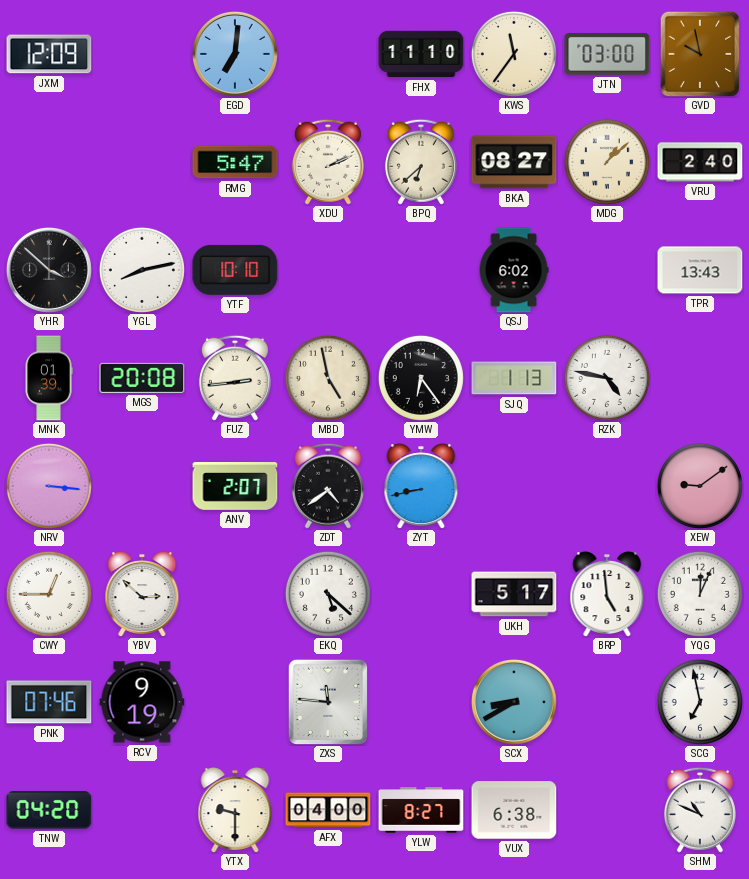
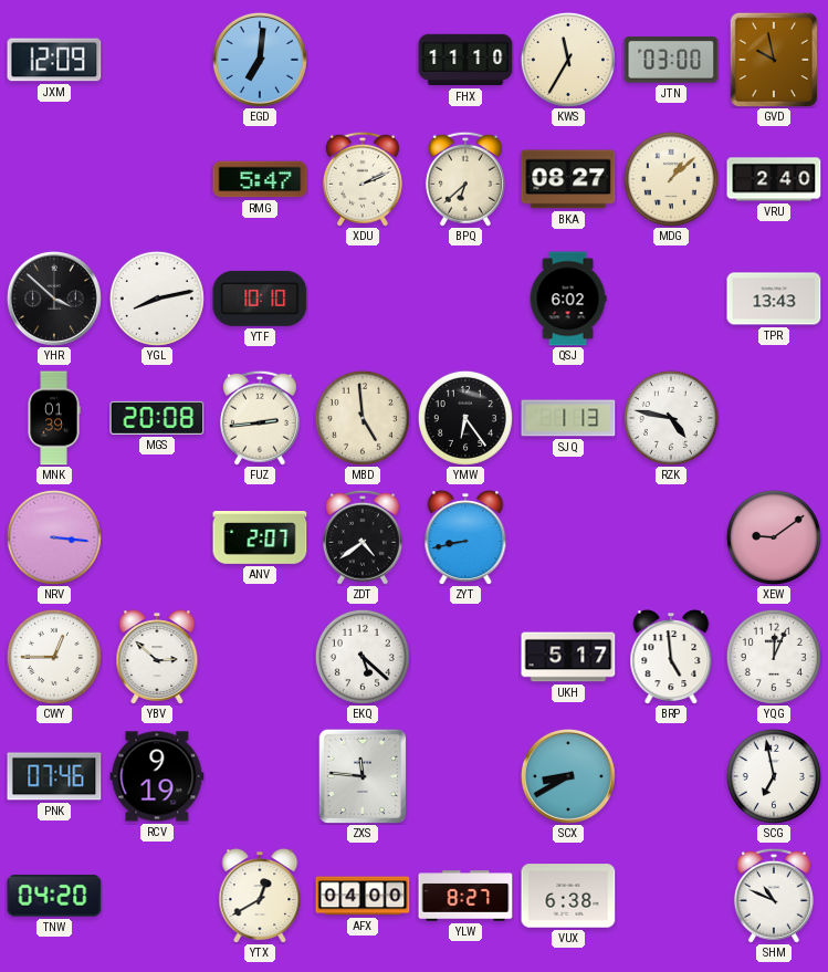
KWS: 11:36 -> 11:35 (568, 60)
MBD: 4:58 -> 4:59 (363, 418)
YTX: 9:30 -> 12:40 (260, 896)
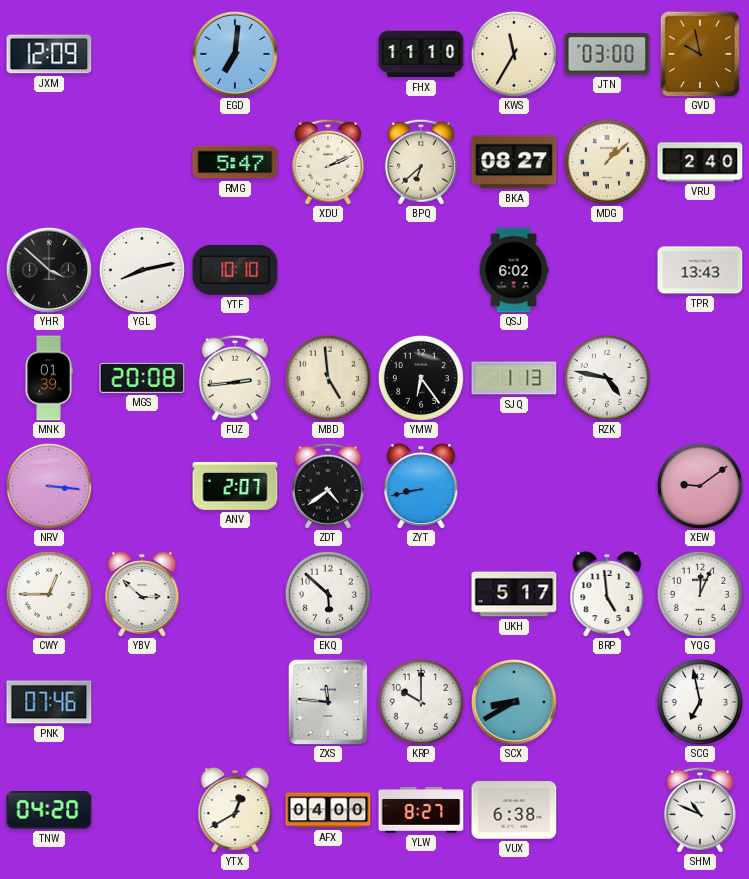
EKQ: 5:22 -> 5:52 (328, 594)
RCV: 9:19 -> none (157, 776)
KRP: none -> 10:00 (421, 702)
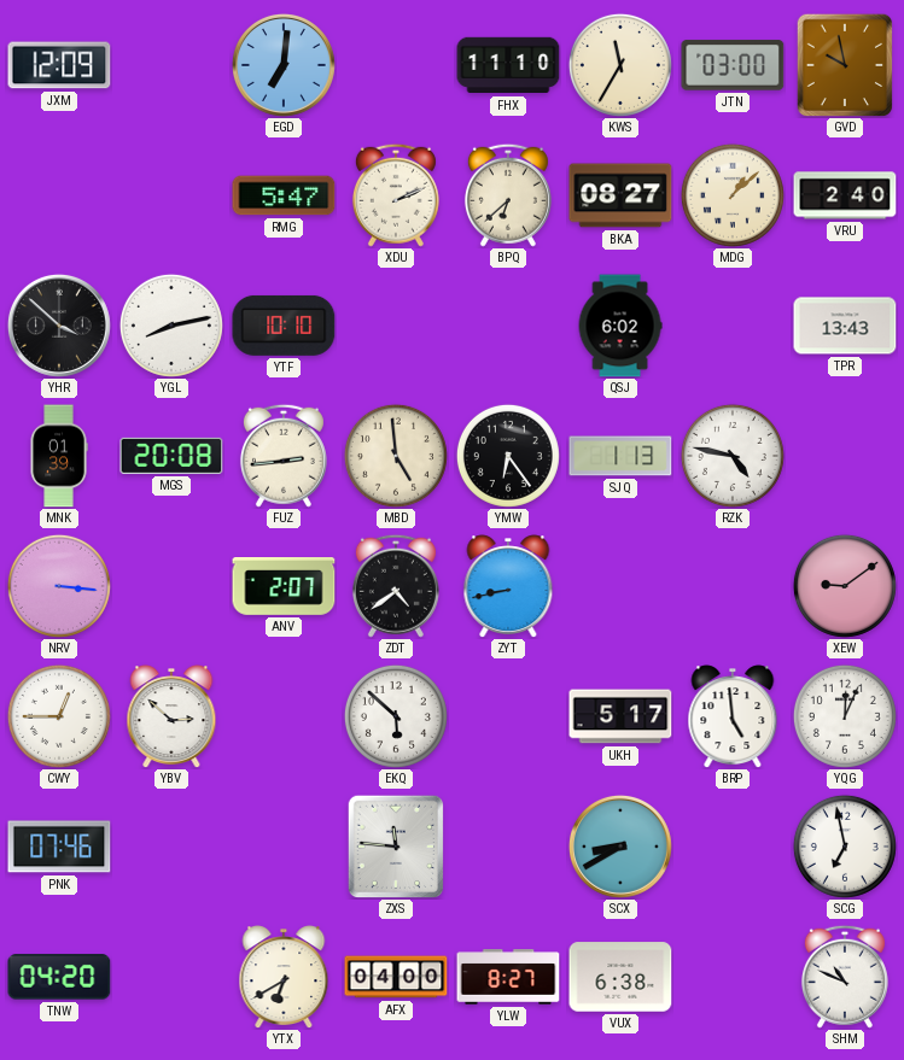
KRP: 10:00 -> none (421, 702)
YTX: 12:40 -> 6:40 (284, 977)
